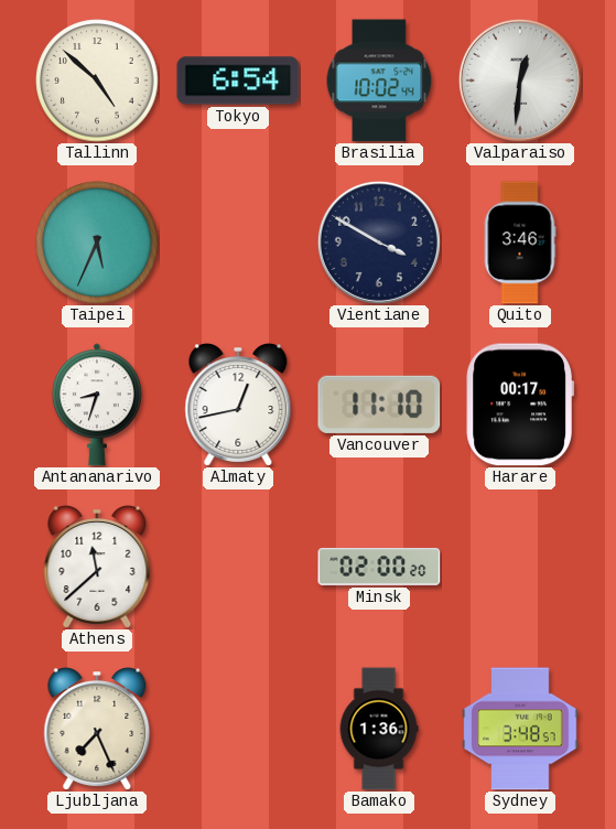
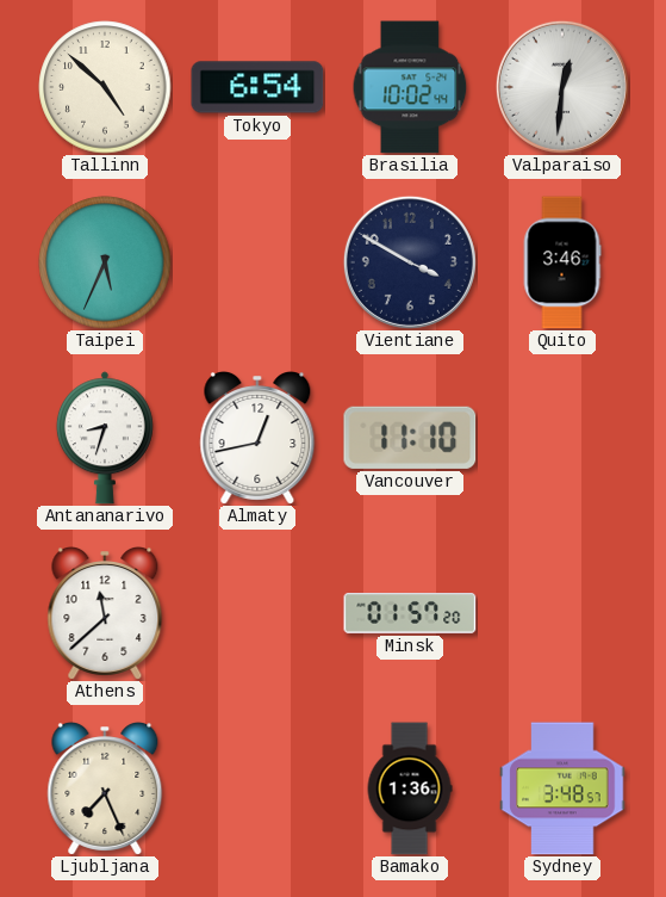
Harare: 00:17 -> none (520, 405)
Minsk: 02:00 -> 01:57 (410, 614)
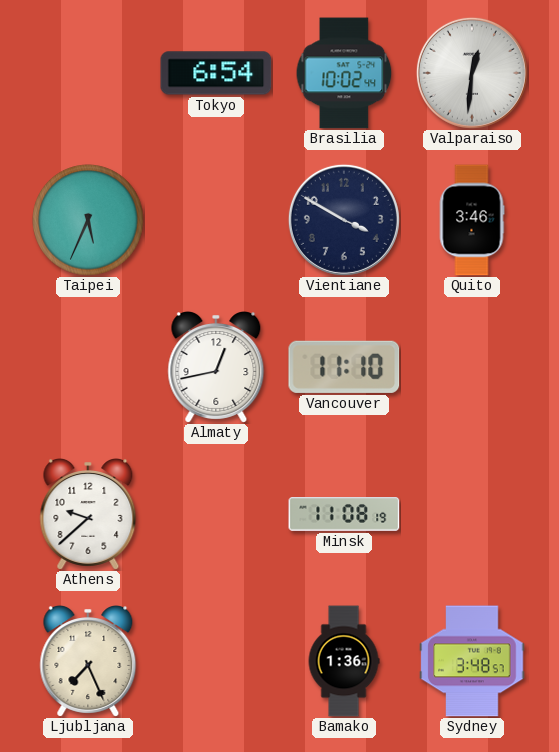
Tallinn: 4:52 -> none (105, 87)
Antananarivo: 8:33 -> none (105, 438)
Athens: 11:38 -> 9:38 (88, 515)
Minsk: 01:57 -> 11:08 (344, 515)
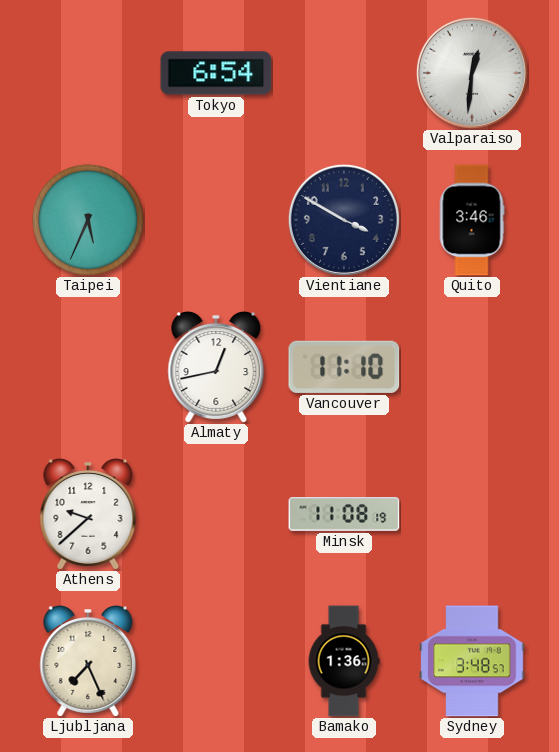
Brasilia: 10:02 -> none (344, 73)
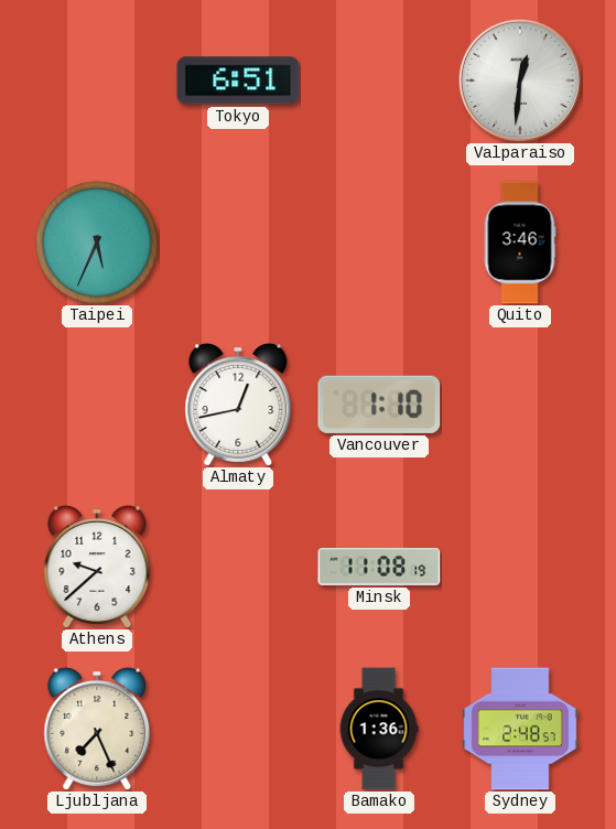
Tokyo: 6:54 -> 6:51 (238, 80)
Vientiane: 3:50 -> none (344, 220)
Vancouver: 11:10 -> 1:10 (379, 405)
Sydney: 3:48 -> 2:48 (520, 729)
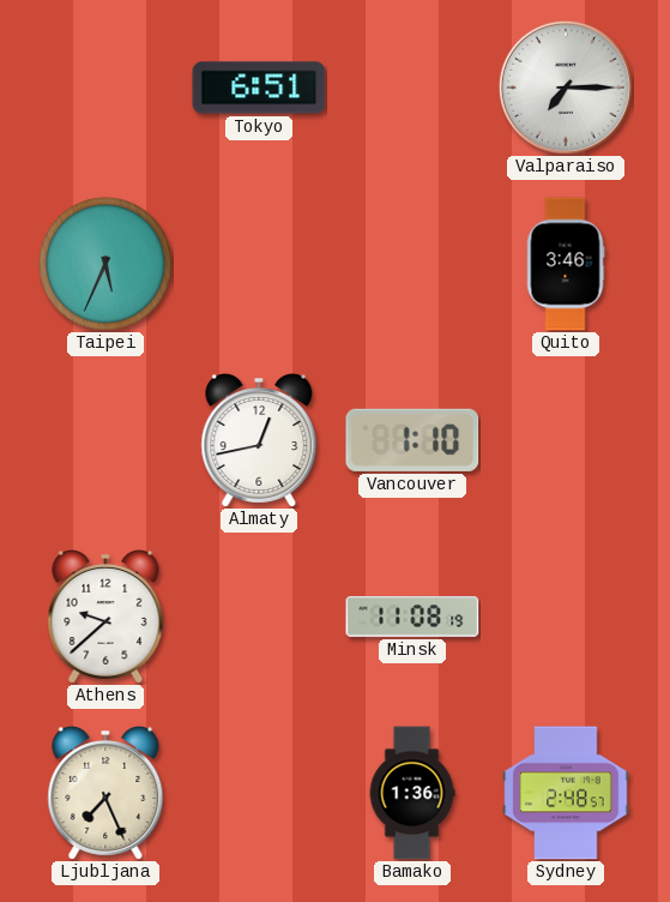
Valparaiso: 12:31 -> 7:15 (566, 88)
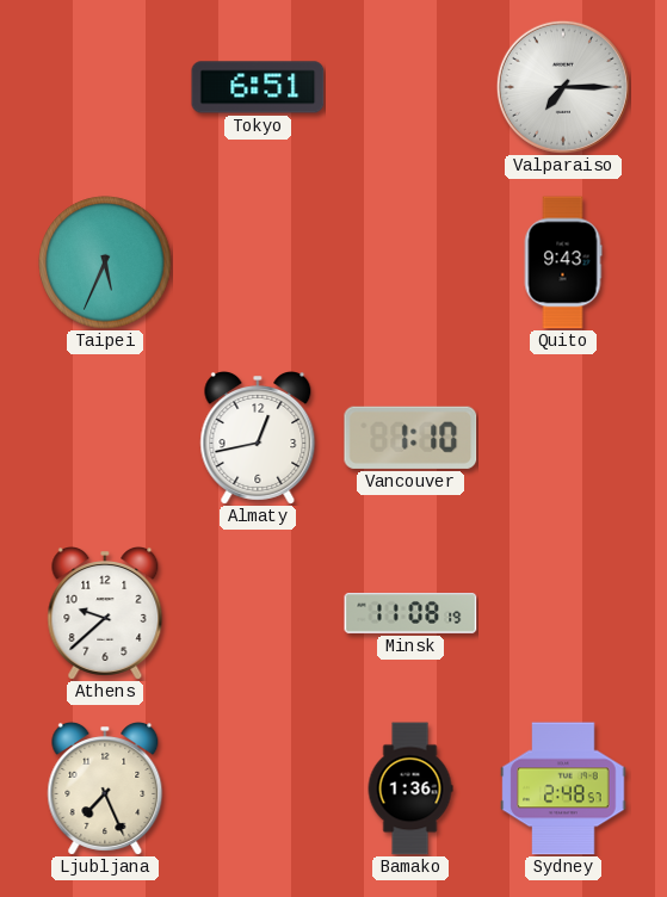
Quito: 3:46 -> 9:43 (563, 262)
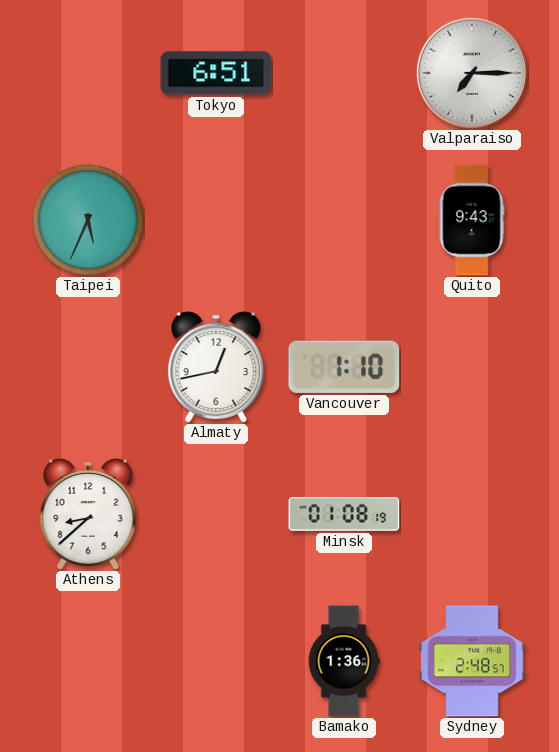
Athens: 9:38 -> 8:38 (88, 515)
Minsk: 11:08 -> 01:08 (344, 515)
Ljubljana: 7:26 -> none (105, 790)
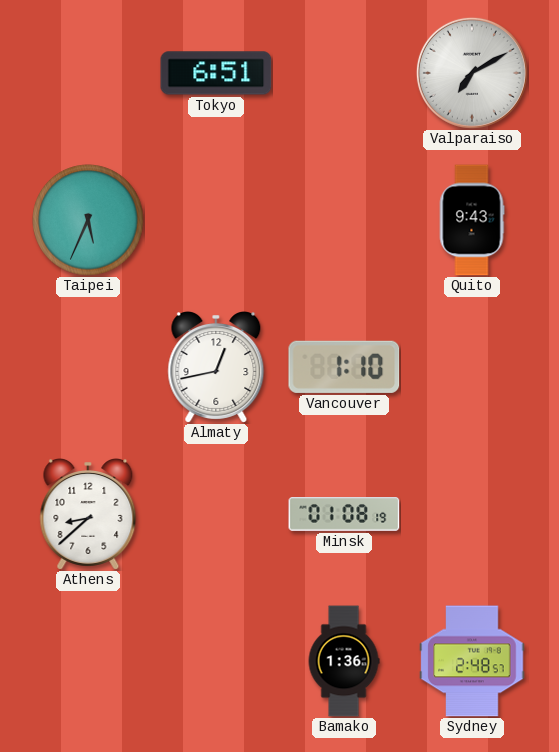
Valparaiso: 7:15 -> 7:10 (472, 73)
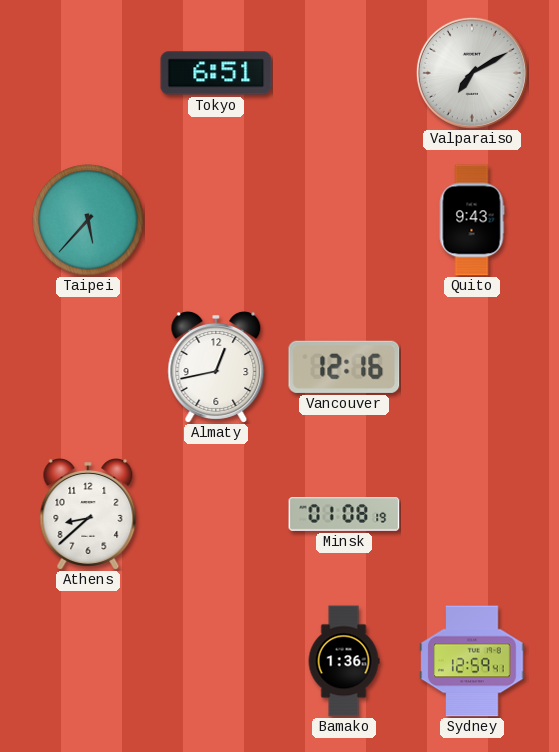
Taipei: 5:34 -> 5:37 (88, 220)
Vancouver: 1:10 -> 12:16 (344, 367)
Sydney: 2:48 -> 12:59 (472, 661)
